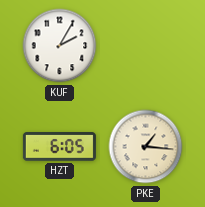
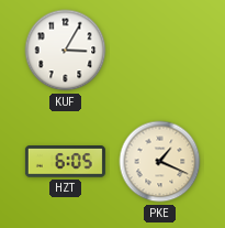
KUF: 2:05 -> 3:05 (66, 51)
PKE: 1:16 -> 1:19 (160, 162)
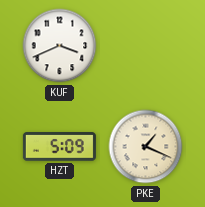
KUF: 3:05 -> 3:41 (60, 46)
HZT: 6:05 -> 5:09 (59, 147)
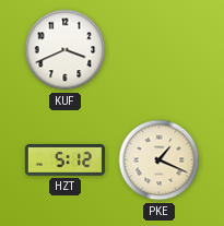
HZT: 5:09 -> 5:12 (64, 160)
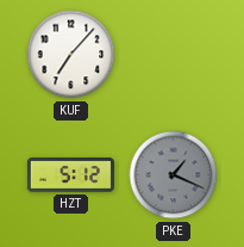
KUF: 3:41 -> 7:07 (71, 55)
PKE dial: cream -> grey (174, 175)
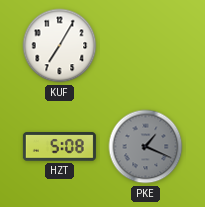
KUF: 7:07 -> 7:05 (60, 46)
HZT: 5:12 -> 5:08 (59, 147)
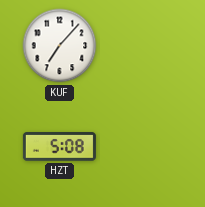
KUF: 7:05 -> 7:07 (60, 46)
PKE: 1:19 -> none (146, 147)
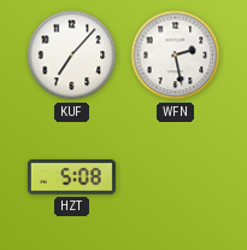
WFN: none -> 2:28 (176, 56)
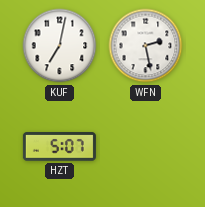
KUF: 7:07 -> 7:02 (60, 46)
HZT: 5:08 -> 5:07 (59, 147)
